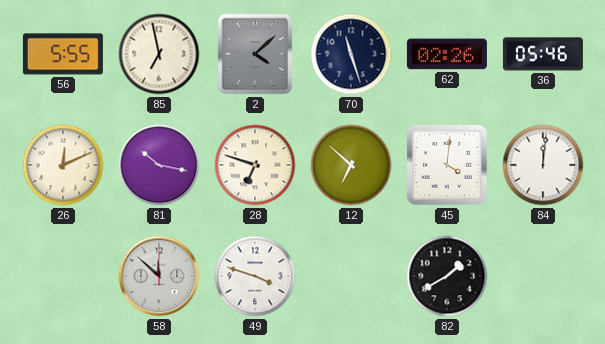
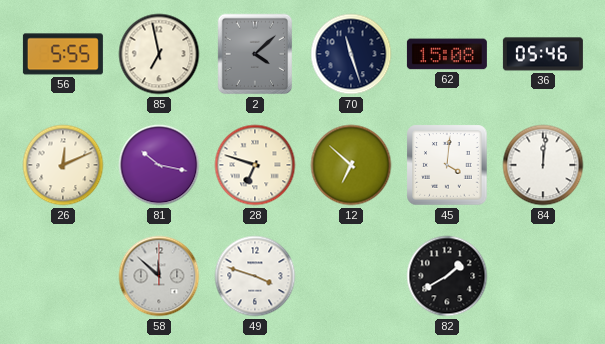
62: 02:26 -> 15:08 (447, 54)
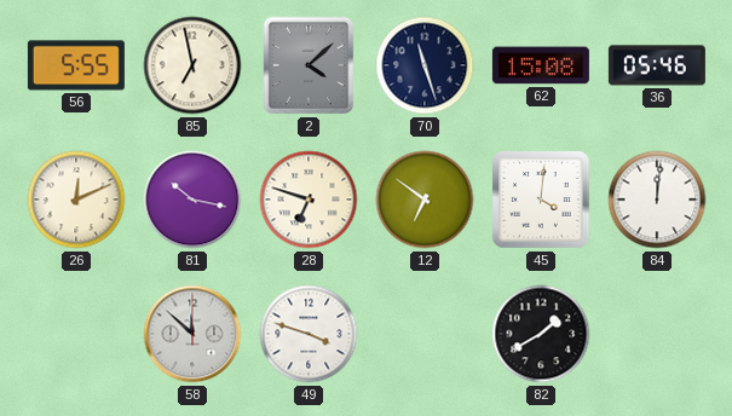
12: 6:52 -> 6:51 (425, 200)
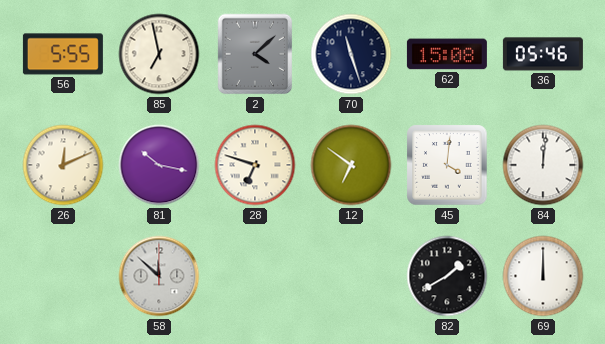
49: 3:48 -> none (309, 334)
69: none -> 12:00 (543, 276)
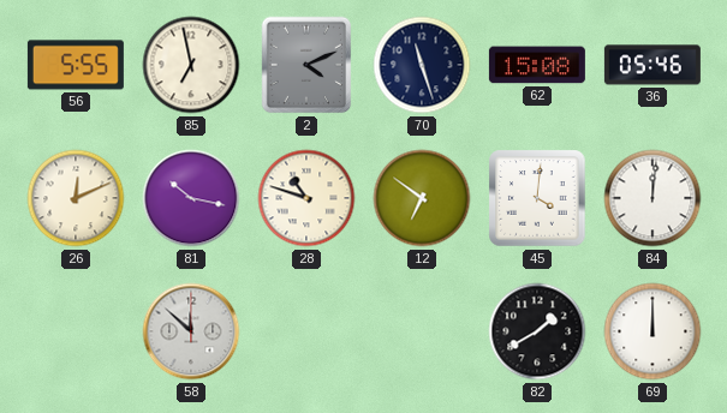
2: 4:08 -> 4:11 (306, 65)
28: 6:48 -> 10:48 (306, 198)
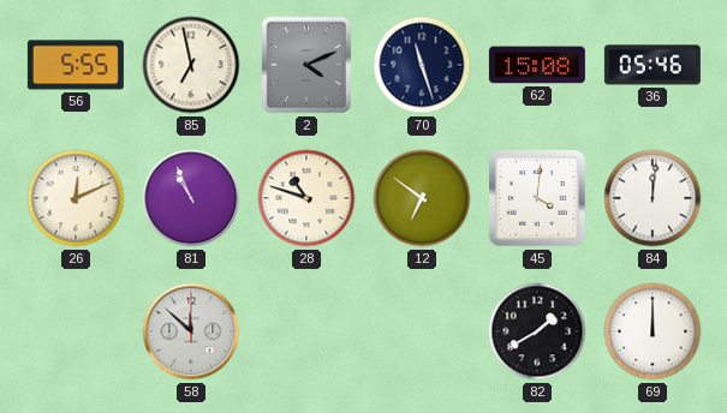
81: 10:17 -> 10:56 (191, 198)
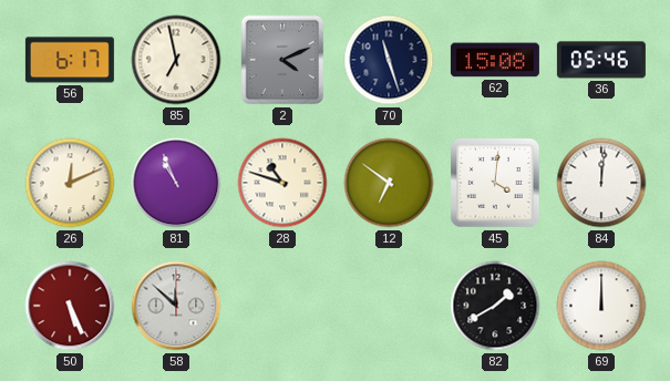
56: 5:55 -> 6:17 (70, 60)
50: none -> 5:26 (70, 306)
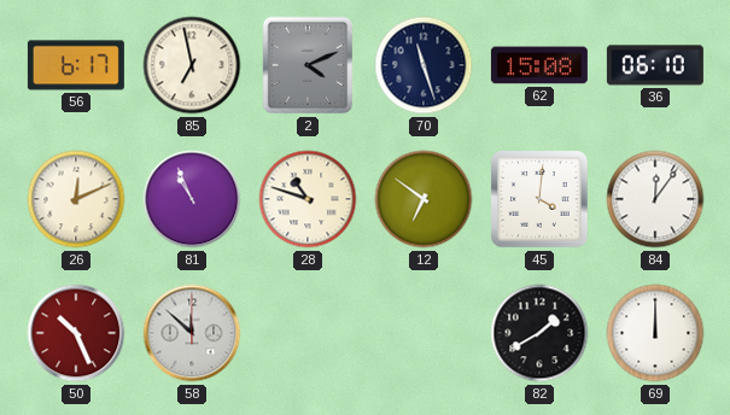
36: 05:46 -> 06:10 (655, 65)
84: 12:01 -> 12:06 (655, 199)
50: 5:26 -> 10:26 (76, 333)
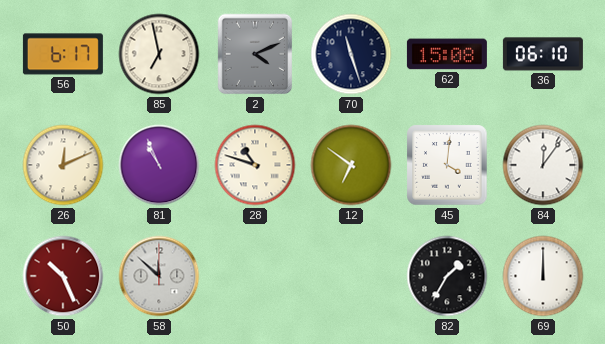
82: 1:40 -> 1:35 (447, 276)
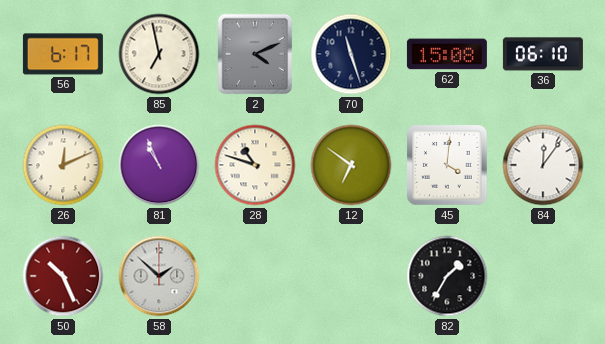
58: 11:52 -> 1:52 (159, 276)
69: 12:00 -> none (543, 276)
